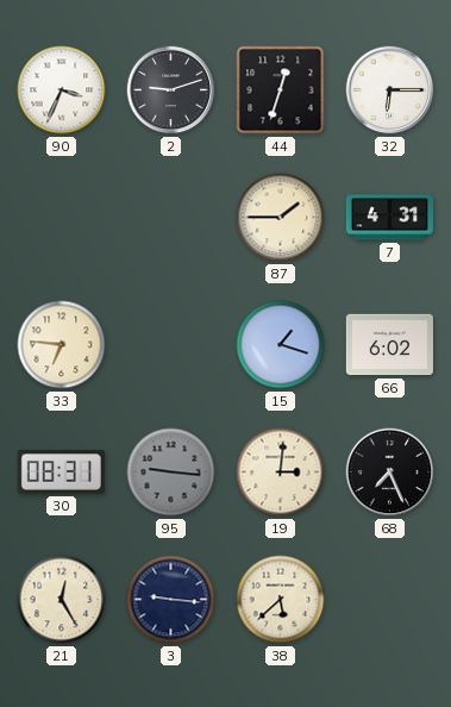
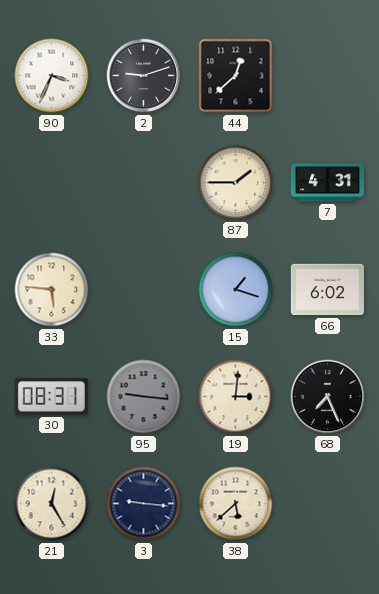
44: 12:33 -> 12:38 (236, 76)
32: 6:15 -> none (390, 90)
33: 6:46 -> 5:46 (52, 290)
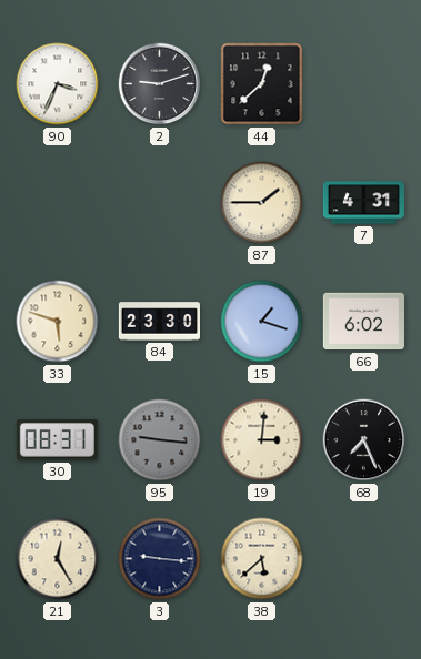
33: 5:46 -> 5:48 (58, 322)
84: none -> 23:30 (159, 322)
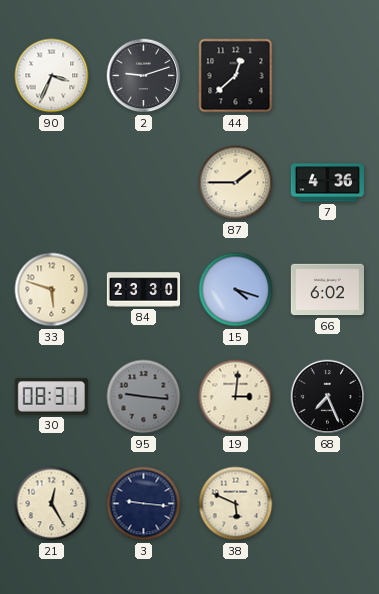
7: 4:31 -> 4:36 (327, 183)
15: 1:18 -> 4:18 (236, 290)
38: 5:38 -> 5:49 (236, 504)
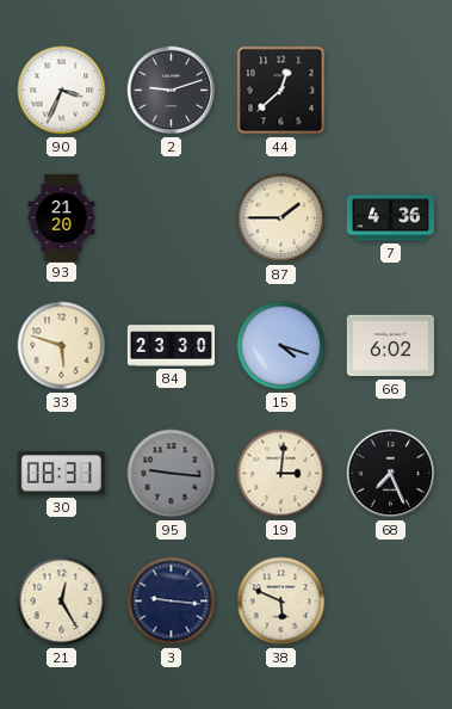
93: none -> 21:20 (62, 217)
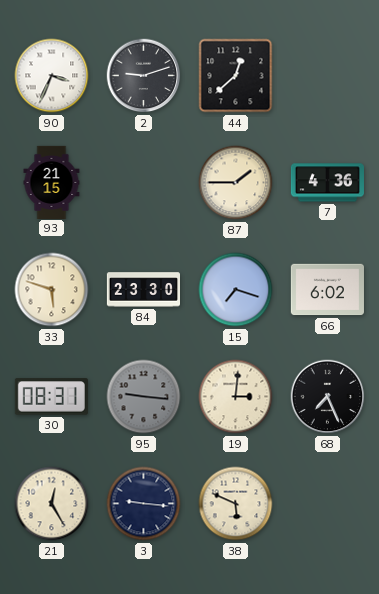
93: 21:20 -> 21:15 (52, 182)
15: 4:18 -> 7:18 (236, 290)
